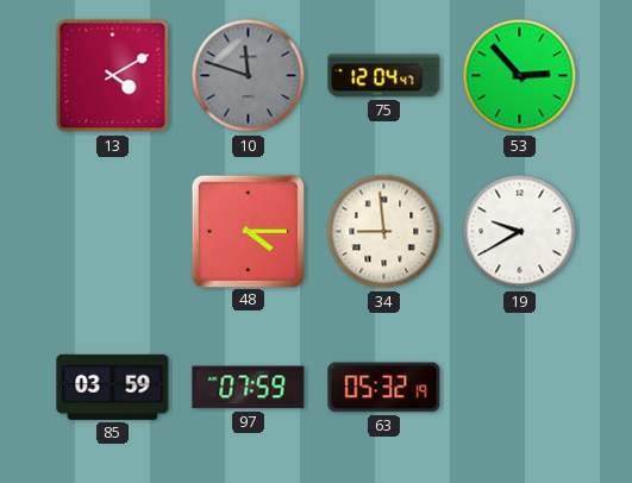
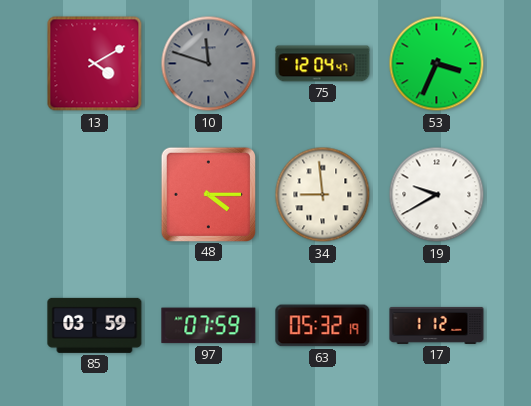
53: 2:53 -> 3:34 (437, 64)
17: none -> 1:12 (437, 325)
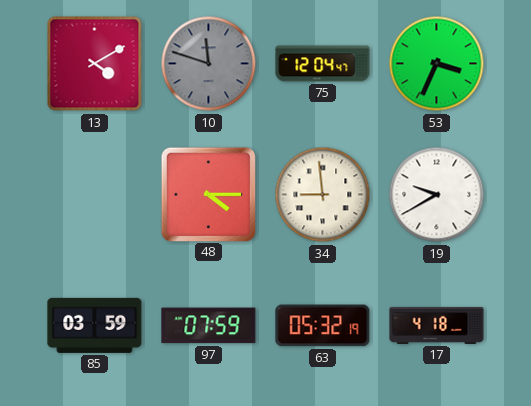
17: 1:12 -> 4:18 (437, 325)
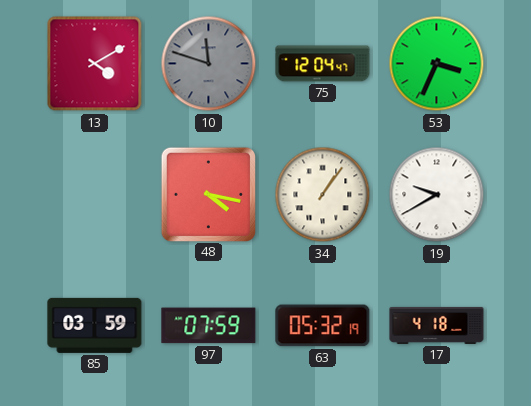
48: 4:15 -> 4:17 (208, 194)
34: 8:59 -> 1:06 (323, 195)
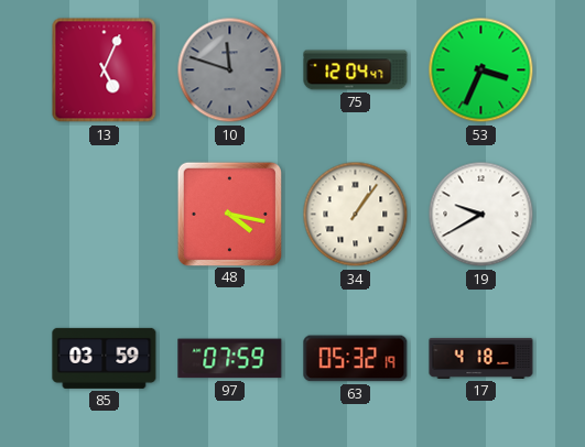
13: 4:10 -> 5:04 (105, 70)
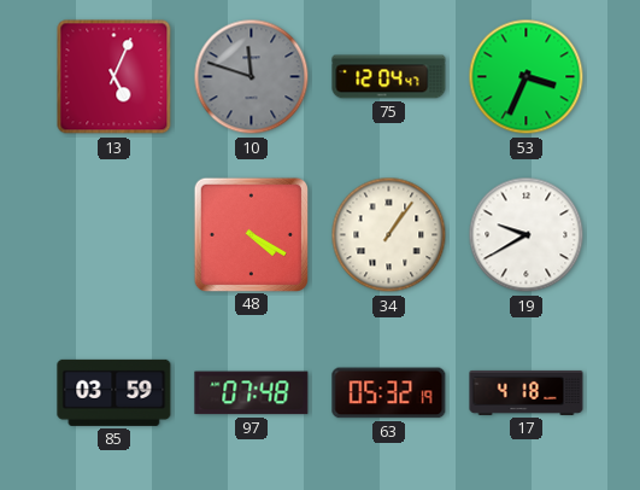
48: 4:17 -> 4:20 (251, 234)
97: 07:59 -> 07:48 (252, 393)
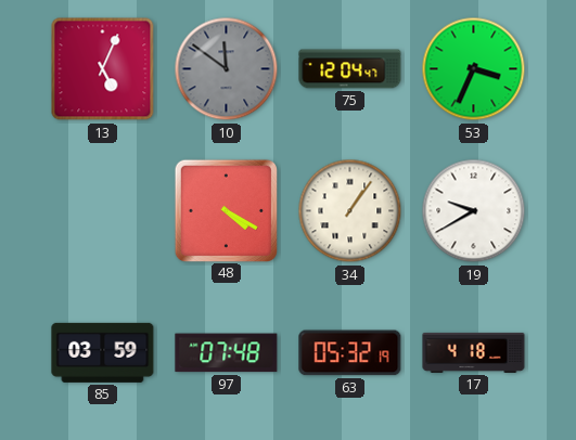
10: 11:48 -> 11:51 (227, 69)
